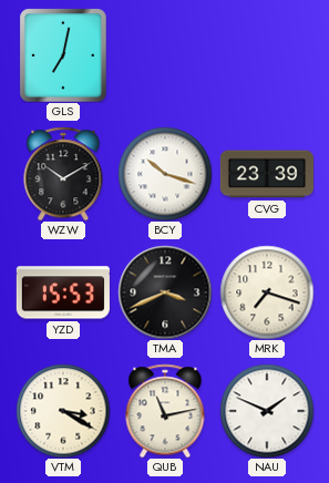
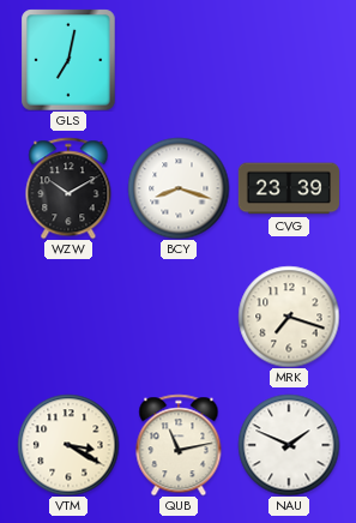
BCY: 10:18 -> 8:18 (179, 188)
YZD: 15:53 -> none (63, 292)
TMA: 3:41 -> none (165, 292)
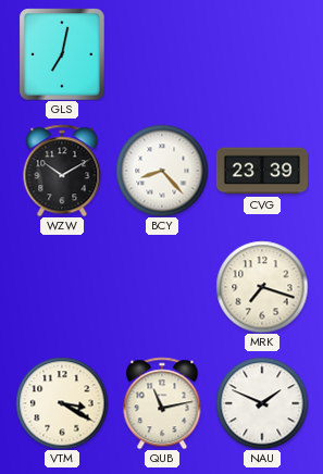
BCY: 8:18 -> 8:23 (162, 171)
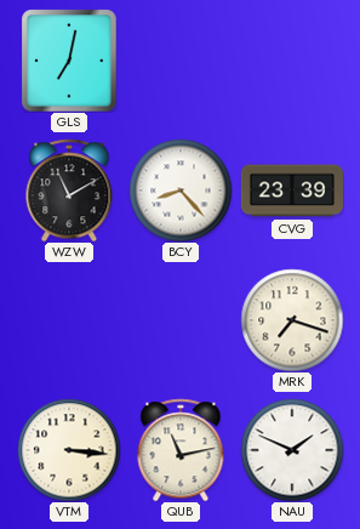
WZW: 10:10 -> 11:10 (69, 190)
VTM: 3:20 -> 3:16 (69, 450)
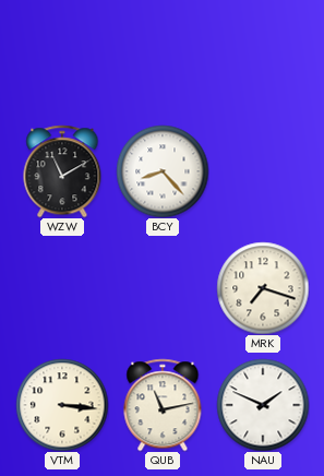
GLS: 7:02 -> none (69, 61)
CVG: 23:39 -> none (292, 190)
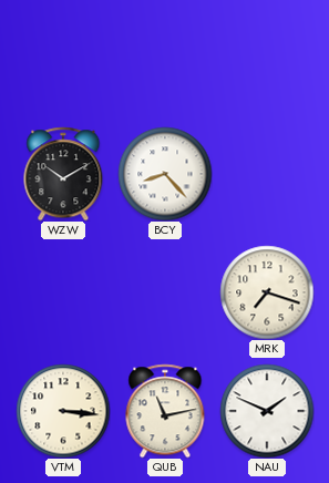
WZW: 11:10 -> 10:10 (63, 174)
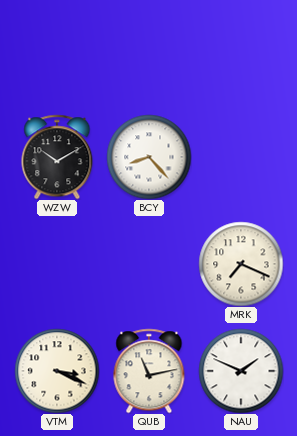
MRK: 7:18 -> 7:19 (241, 264)
VTM: 3:16 -> 3:19 (57, 371)
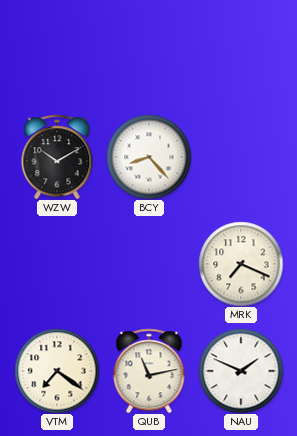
VTM: 3:19 -> 7:21 (57, 371)
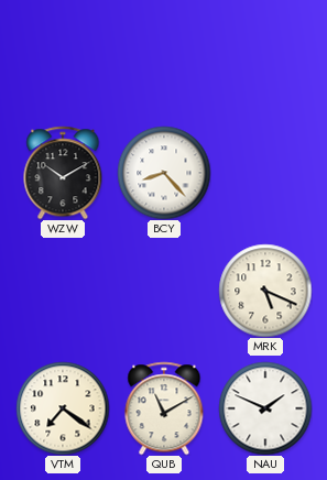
MRK: 7:19 -> 5:19 (265, 291)
QUB: 11:13 -> 11:10 (164, 408)
